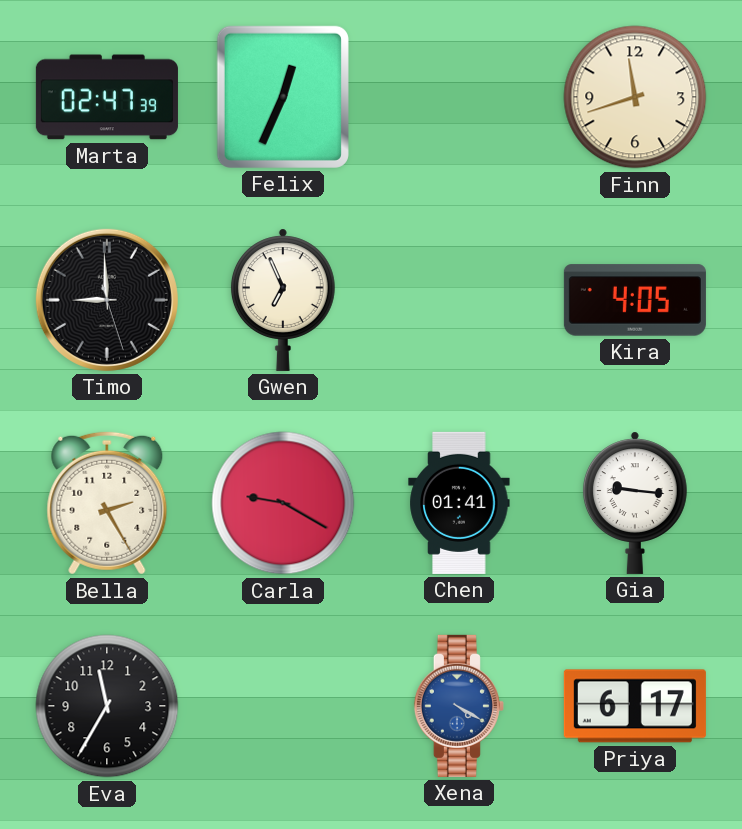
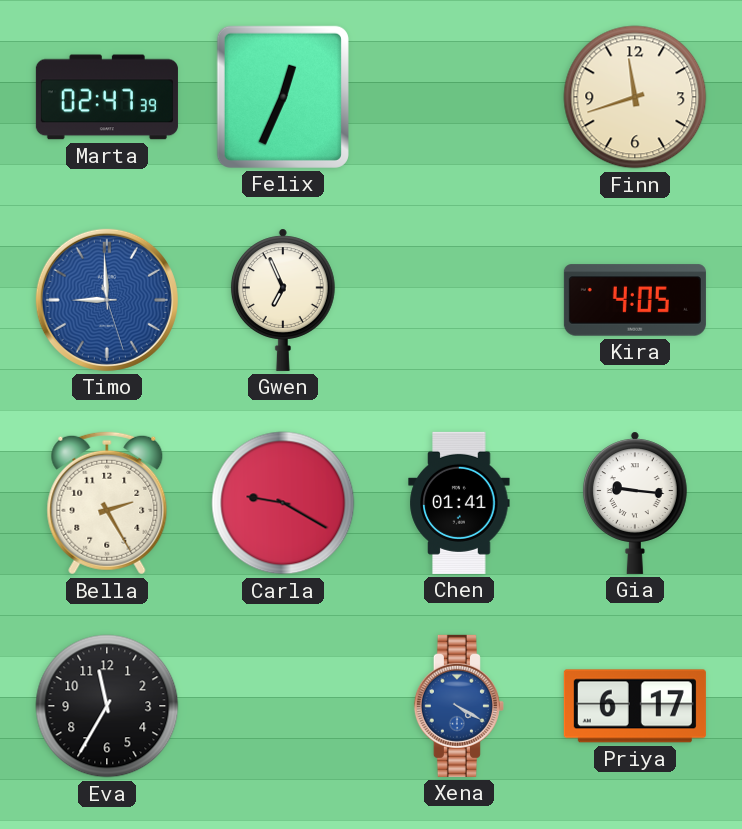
Timo dial: black -> blue (107, 300)
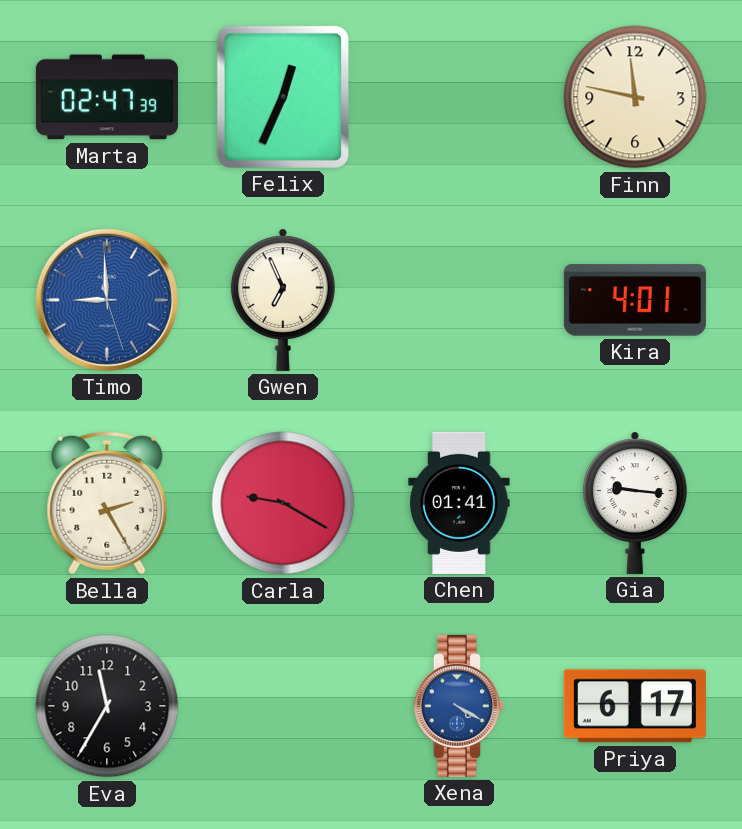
Finn: 11:42 -> 11:47 (635, 97)
Kira: 4:05 -> 4:01 (635, 300)
